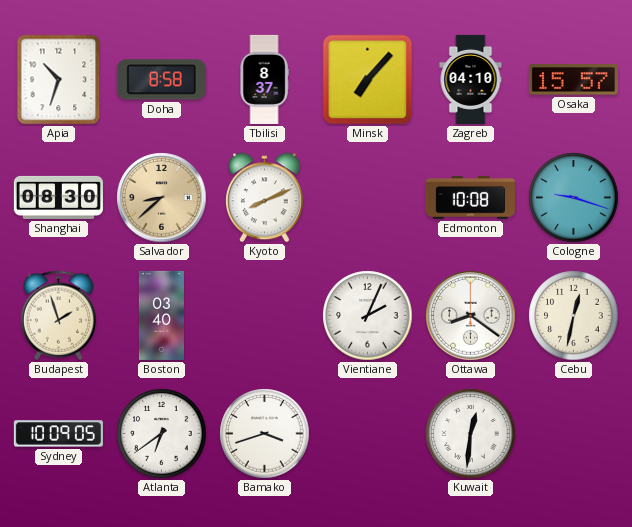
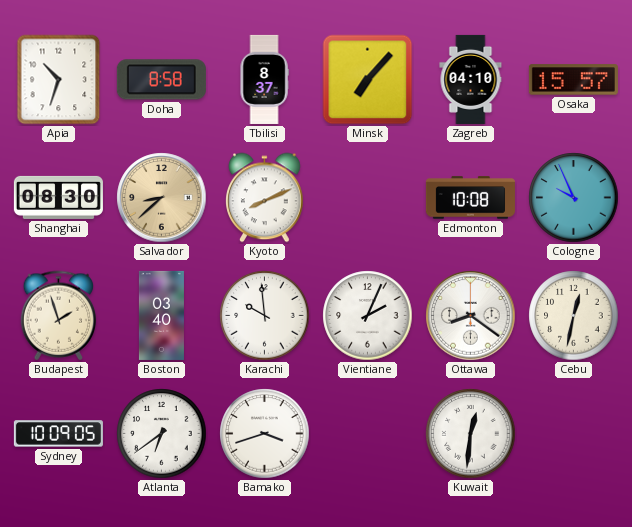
Cologne: 9:18 -> 9:56 (574, 198)
Karachi: none -> 9:59 (265, 316)
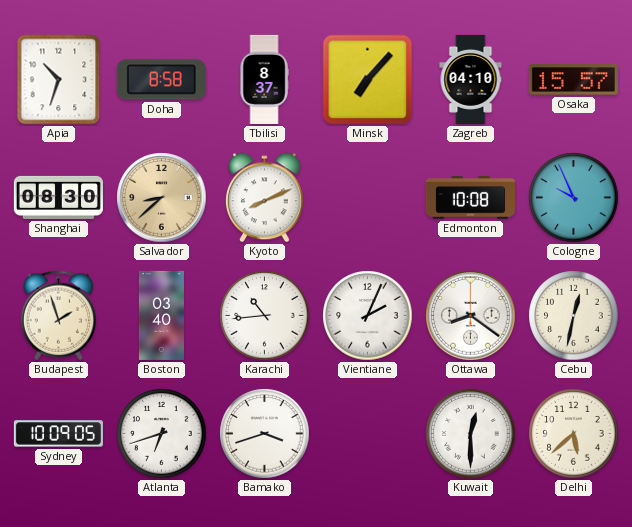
Karachi: 9:59 -> 10:44 (265, 316)
Atlanta: 6:39 -> 6:42 (162, 434)
Kuwait: 12:31 -> 12:30 (471, 434)
Delhi: none -> 5:38 (574, 434)
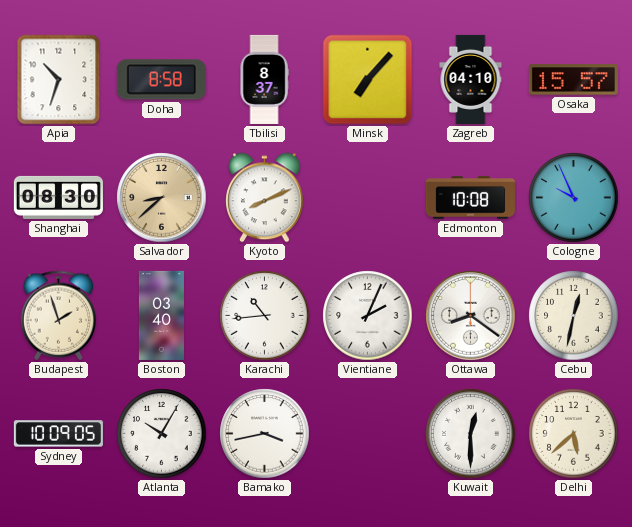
Atlanta: 6:42 -> 10:05 (162, 434)
Bamako: 3:42 -> 3:43 (265, 434)
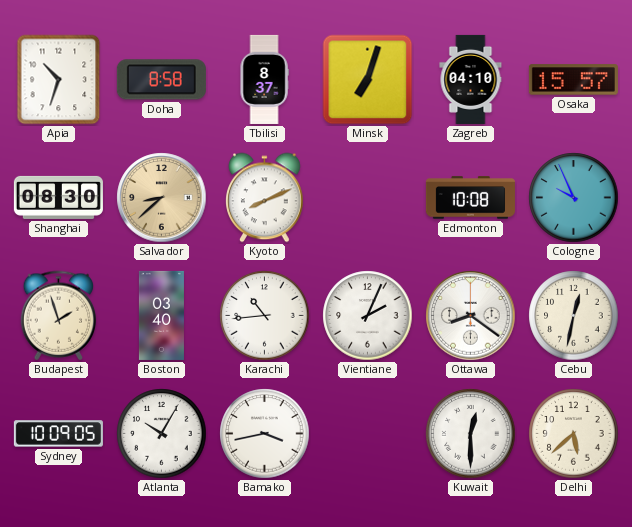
Minsk: 7:07 -> 7:03 (368, 80)
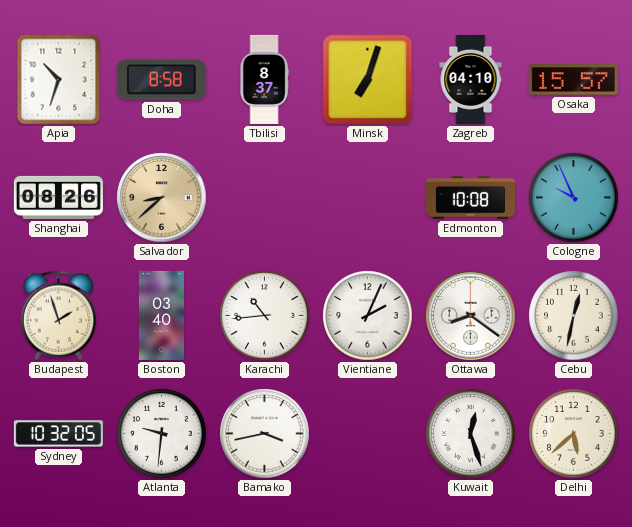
Shanghai: 08:30 -> 08:26 (58, 197)
Kyoto: 8:11 -> none (265, 198)
Sydney: 10:09 -> 10:32 (58, 434)
Atlanta: 10:05 -> 9:31 (162, 434)
Kuwait: 12:30 -> 12:27 (471, 434)
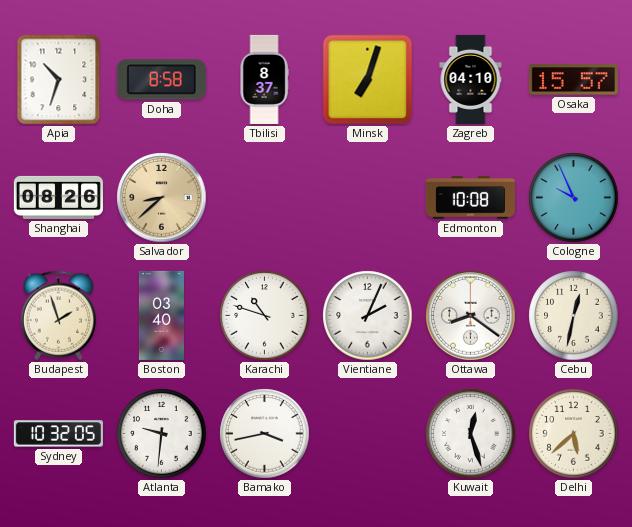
Karachi: 10:44 -> 10:48 (265, 316)
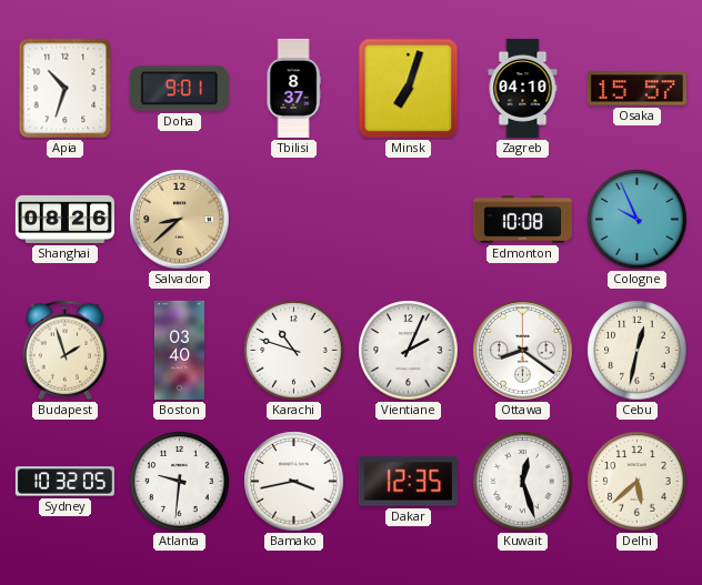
Doha: 8:58 -> 9:01 (179, 89)
Dakar: none -> 12:35 (408, 482)
